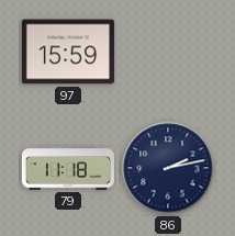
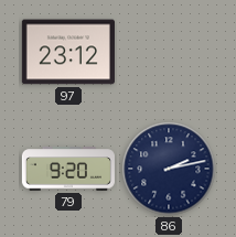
97: 15:59 -> 23:12 (68, 52)
79: 11:18 -> 9:20 (67, 169)
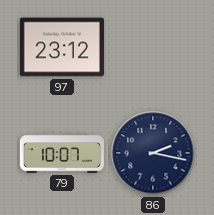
79: 9:20 -> 10:07 (61, 153)
86: 2:13 -> 2:17 (153, 153)
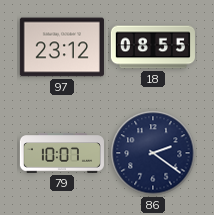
18: none -> 08:55 (153, 47)
86: 2:17 -> 2:21 (153, 153)
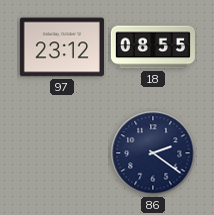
79: 10:07 -> none (61, 153)
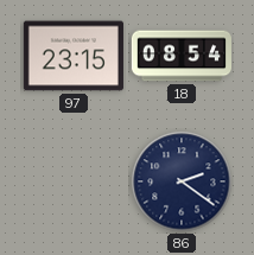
97: 23:12 -> 23:15 (74, 56)
18: 08:55 -> 08:54 (182, 56)
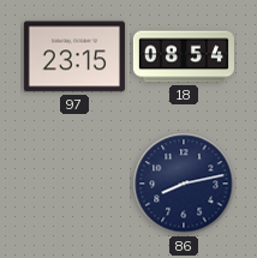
86: 2:21 -> 8:13 (184, 184)
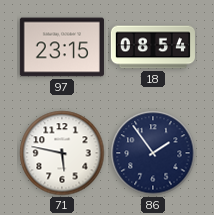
71: none -> 5:47 (62, 153)
86: 8:13 -> 1:54 (153, 153)
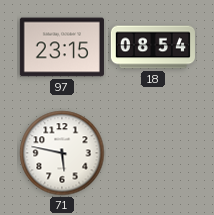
86: 1:54 -> none (153, 153)
